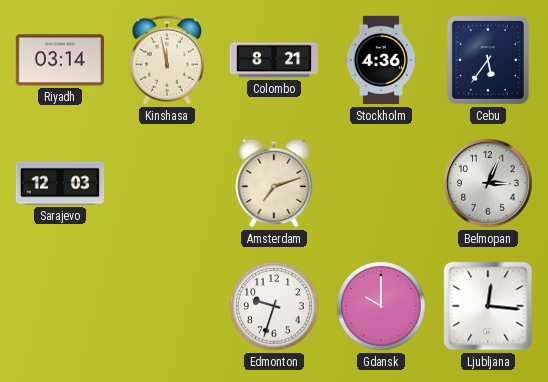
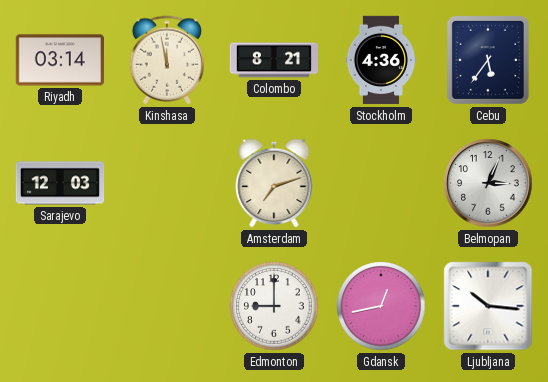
Edmonton: 9:33 -> 9:00 (274, 306)
Gdansk: 10:00 -> 12:43 (381, 306)
Ljubljana: 12:16 -> 10:16 (488, 306)
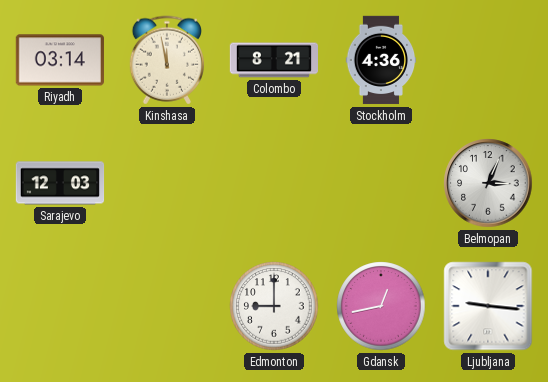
Cebu: 5:36 -> none (488, 60)
Amsterdam: 7:12 -> none (274, 183)
Ljubljana: 10:16 -> 9:16 (488, 306)
